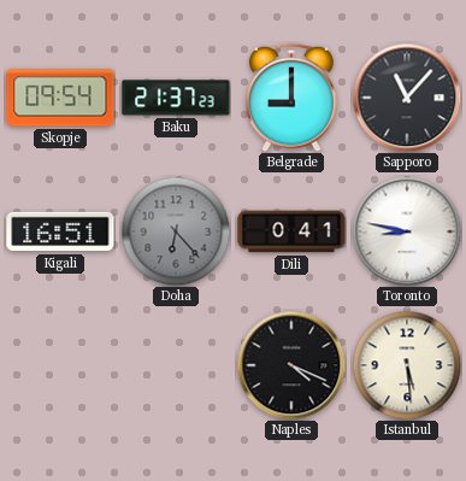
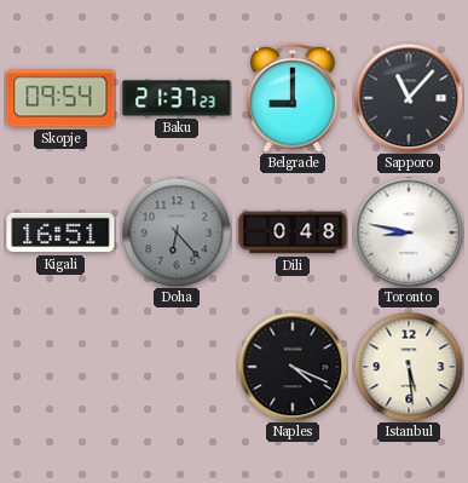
Dili: 0:41 -> 0:48 (293, 232)
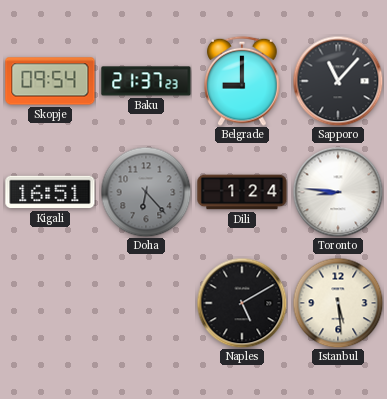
Dili: 0:48 -> 1:24 (242, 192)
Toronto: 8:47 -> 8:46 (338, 192)
Naples: 4:19 -> 5:10 (242, 303)
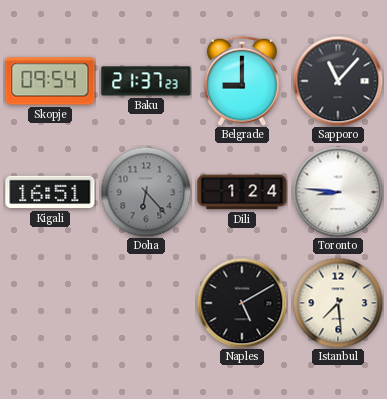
Istanbul: 5:29 -> 7:29 (338, 303)
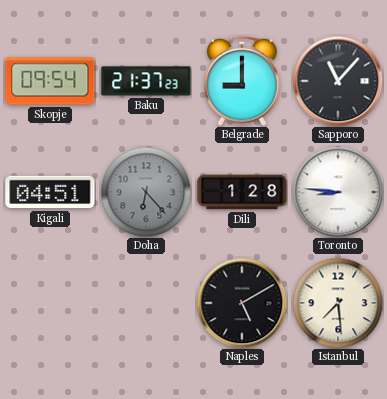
Kigali: 16:51 -> 04:51 (50, 192)
Dili: 1:24 -> 1:28 (242, 192)
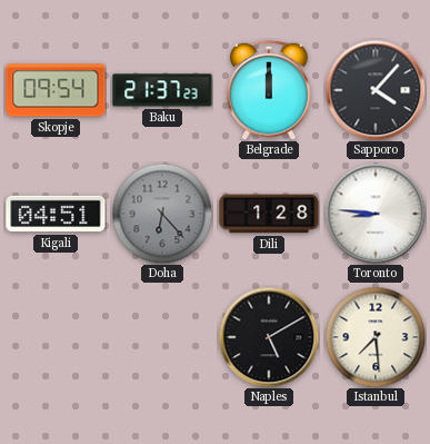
Belgrade: 9:00 -> 12:00 (269, 90)
Sapporo: 11:07 -> 4:07 (376, 90)
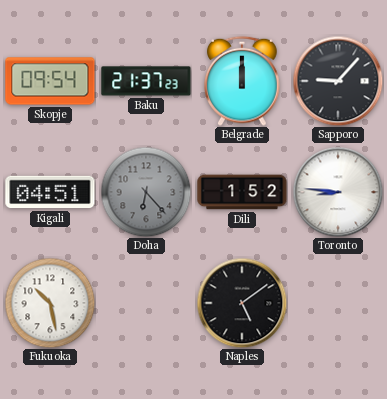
Sapporo: 4:07 -> 9:07 (338, 81)
Dili: 1:28 -> 1:52 (242, 192)
Fukuoka: none -> 10:28 (50, 303)
Naples: 5:10 -> 5:09 (242, 303)
Istanbul: 7:29 -> none (376, 337)
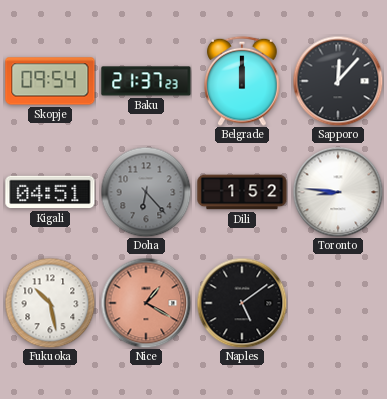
Sapporo: 9:07 -> 12:07 (338, 81)
Nice: none -> 1:20 (146, 303)
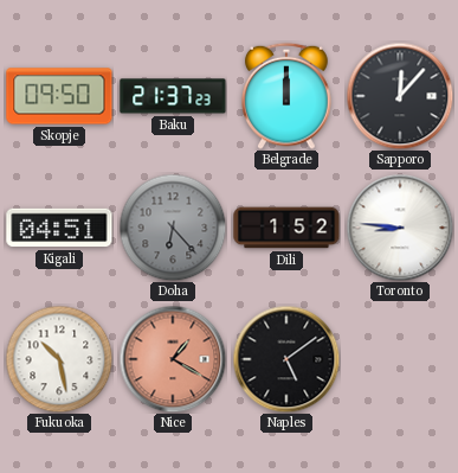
Skopje: 09:54 -> 09:50 (59, 96)
